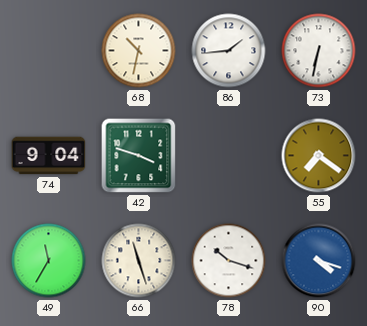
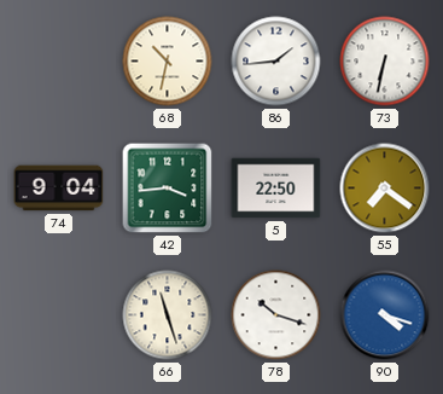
42: 3:48 -> 3:44 (168, 189)
5: none -> 22:50 (276, 189)
49: 11:35 -> none (49, 261)
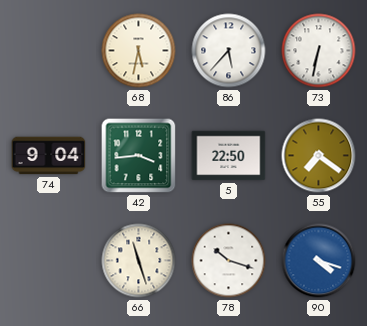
68: 10:32 -> 5:32 (139, 51)
86: 1:44 -> 5:37 (229, 51)
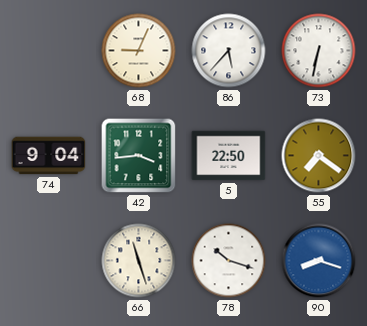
68: 5:32 -> 9:04 (139, 51)
90: 4:18 -> 8:18 (319, 261)
